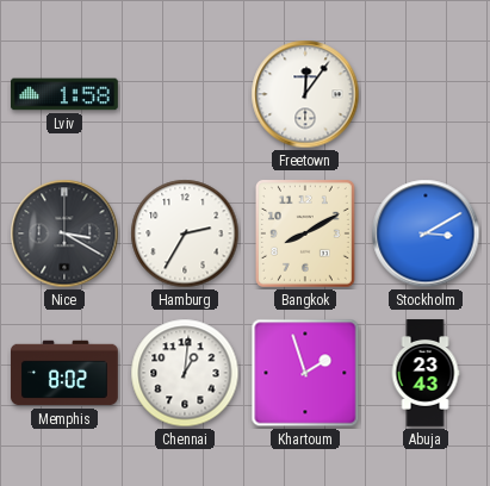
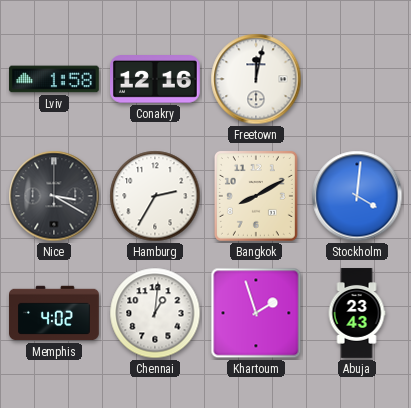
Conakry: none -> 12:16 (156, 80)
Freetown: 12:06 -> 12:02 (256, 79)
Stockholm: 3:10 -> 4:01 (357, 196)
Memphis: 8:02 -> 4:02 (54, 313)
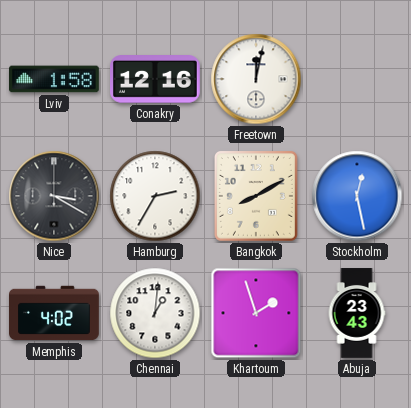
Stockholm: 4:01 -> 12:28 (357, 196)
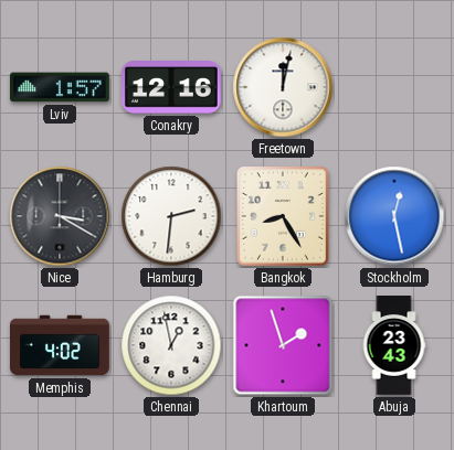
Lviv: 1:58 -> 1:57 (61, 87)
Hamburg: 2:35 -> 2:31 (171, 216)
Bangkok: 8:10 -> 8:25 (283, 216)
Chennai: 1:01 -> 12:58 (171, 345)
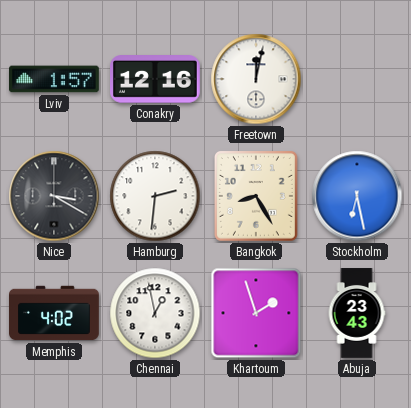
Stockholm: 12:28 -> 6:28 (357, 196)
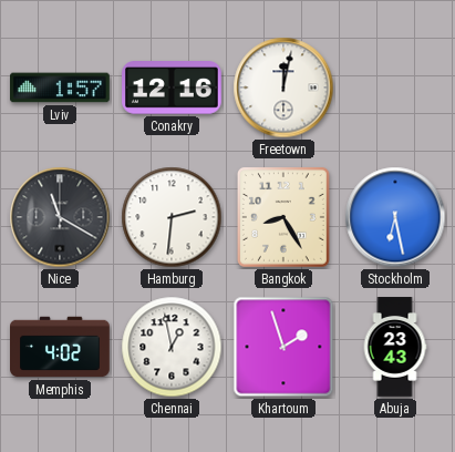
Nice: 3:20 -> 11:20 (60, 217)
